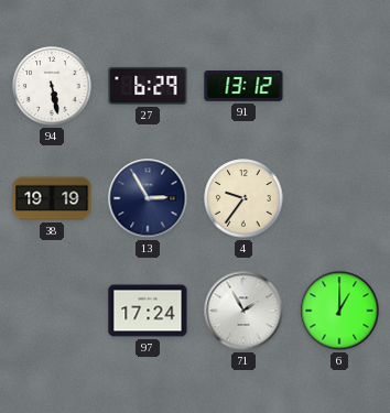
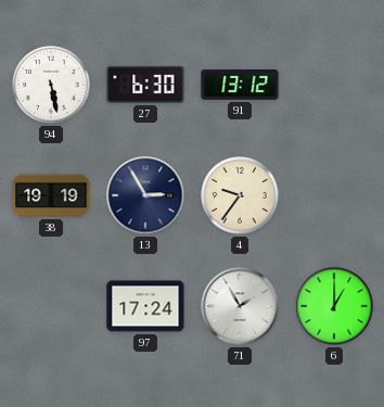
27: 6:29 -> 6:30 (145, 85)
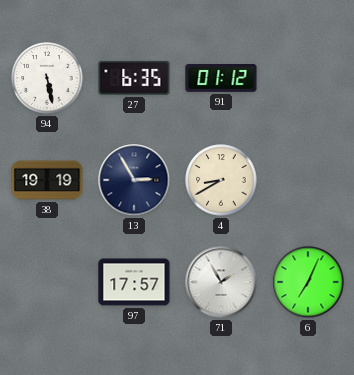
27: 6:30 -> 6:35 (134, 78)
91: 13:12 -> 01:12 (221, 79)
4: 9:36 -> 8:40 (221, 180)
97: 17:24 -> 17:57 (134, 282)
6: 1:00 -> 7:04 (308, 282)
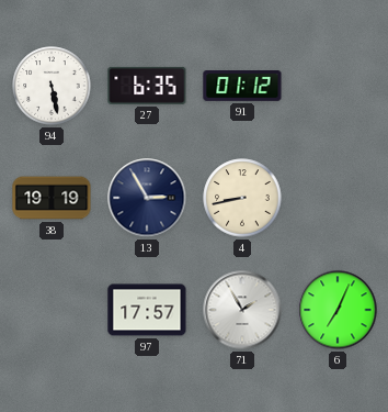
4: 8:40 -> 8:43 (242, 198)
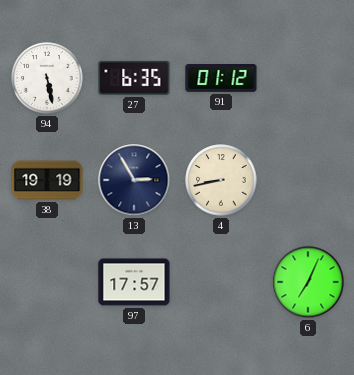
71: 1:55 -> none (242, 310)
